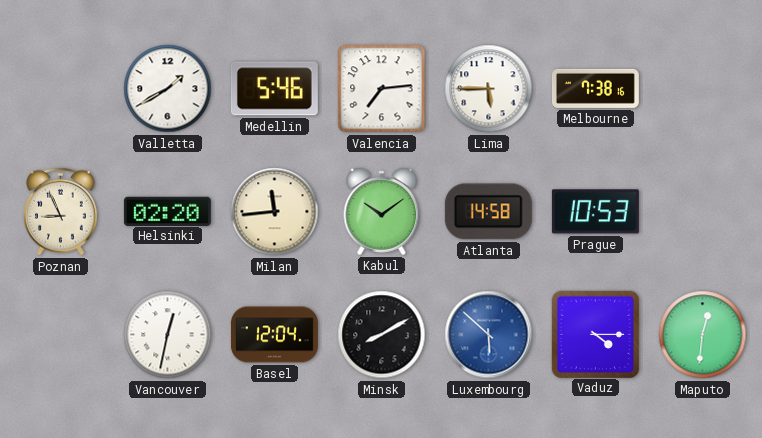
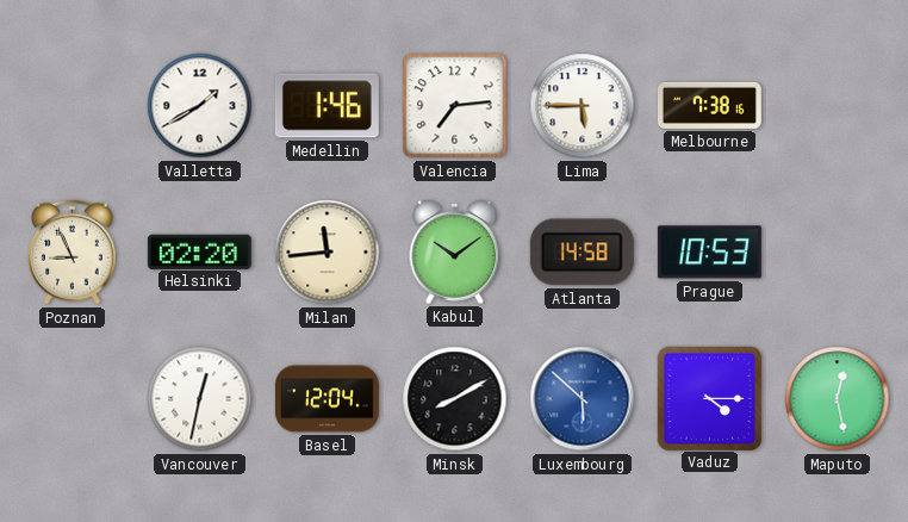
Medellin: 5:46 -> 1:46 (326, 106)
Maputo: 12:31 -> 12:28 (838, 399)
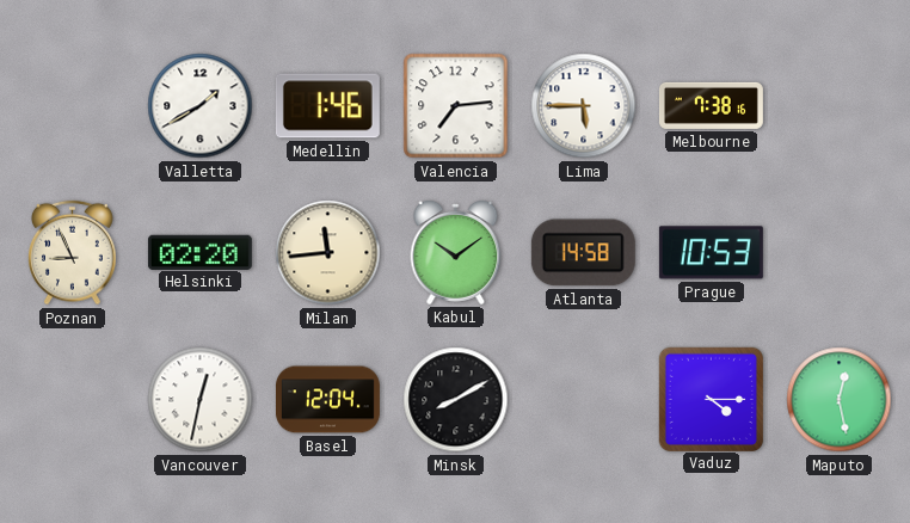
Luxembourg: 5:52 -> none (583, 399)
